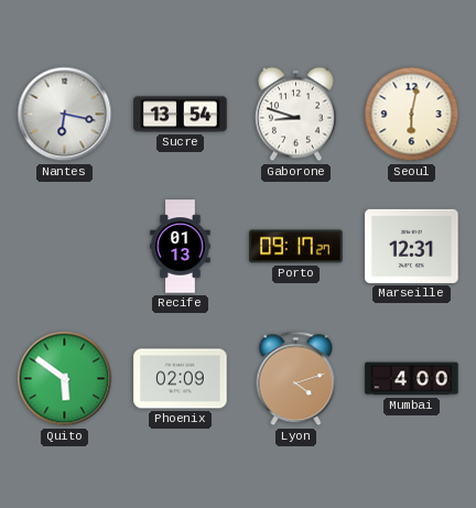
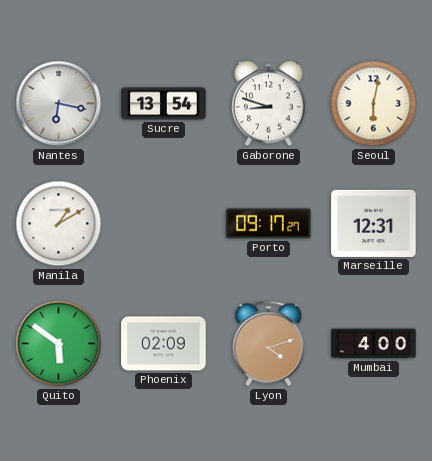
Manila: none -> 1:10 (59, 224)
Recife: 01:13 -> none (181, 247)
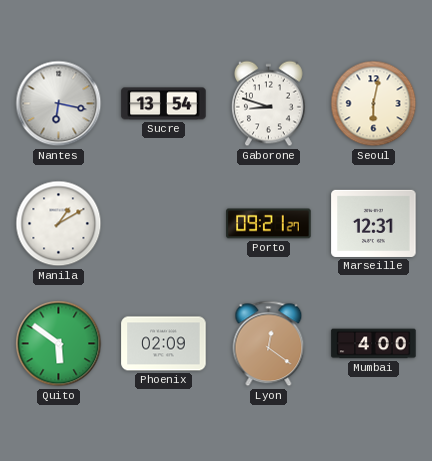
Porto: 09:17 -> 09:21 (269, 224)
Lyon: 4:12 -> 12:21 (269, 344)
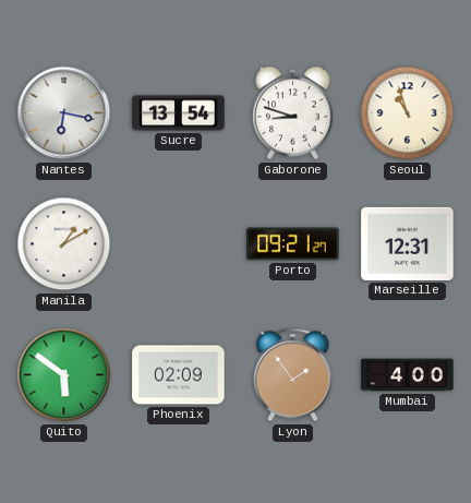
Seoul: 6:02 -> 10:57 (408, 113)
Lyon: 12:21 -> 1:54 (293, 375)
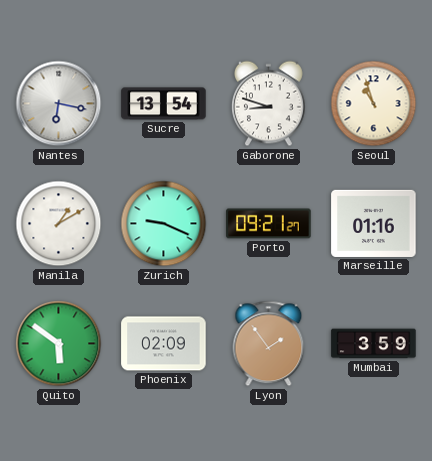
Zurich: none -> 9:19 (164, 224)
Marseille: 12:31 -> 01:16 (374, 223)
Mumbai: 4:00 -> 3:59 (374, 344)
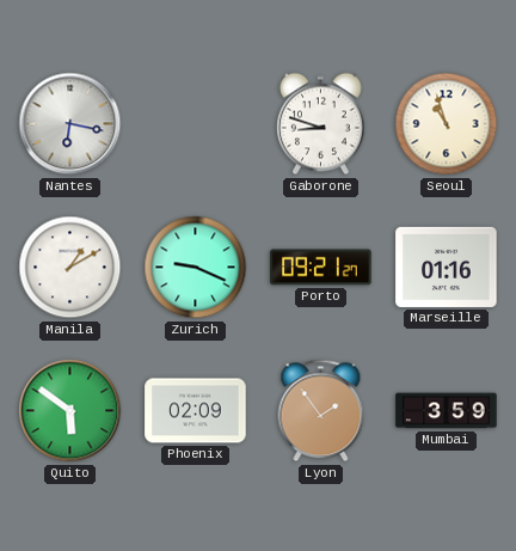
Sucre: 13:54 -> none (164, 104)
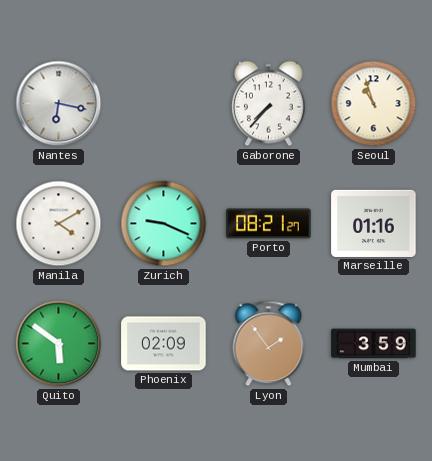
Gaborone: 8:48 -> 7:37 (268, 104)
Manila: 1:10 -> 4:10 (59, 224)
Porto: 09:21 -> 08:21 (269, 224)
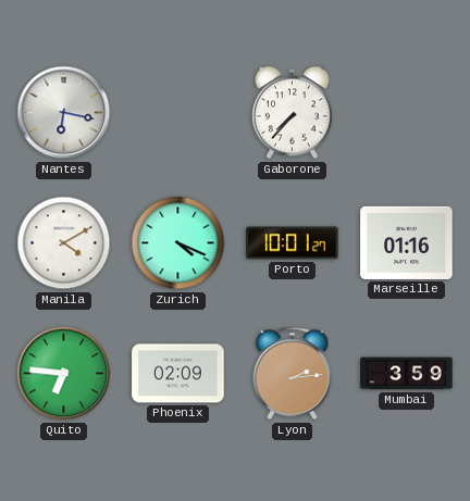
Seoul: 10:57 -> none (374, 104)
Zurich: 9:19 -> 4:19 (178, 243)
Porto: 08:21 -> 10:01 (293, 243)
Quito: 5:51 -> 6:46 (64, 374)
Lyon: 1:54 -> 2:14 (293, 374)
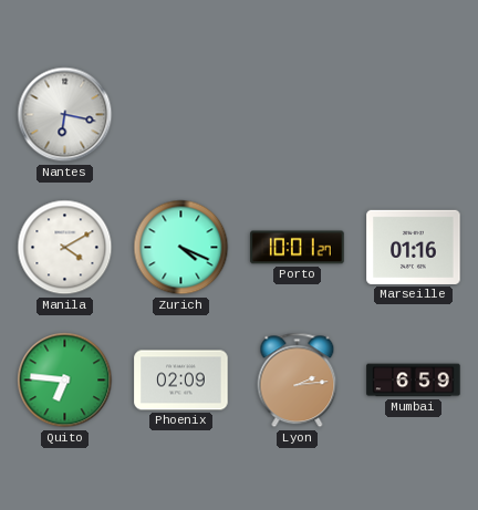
Gaborone: 7:37 -> none (292, 113)
Mumbai: 3:59 -> 6:59 (414, 381)
